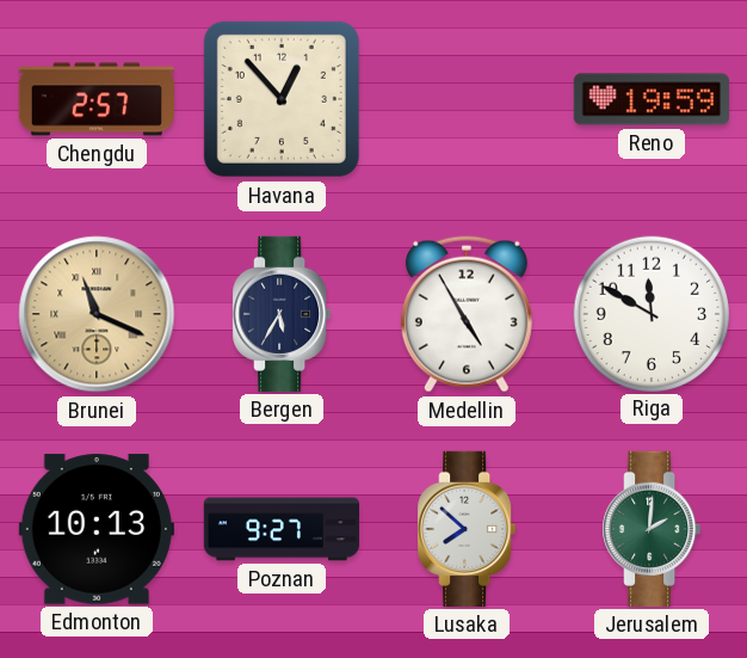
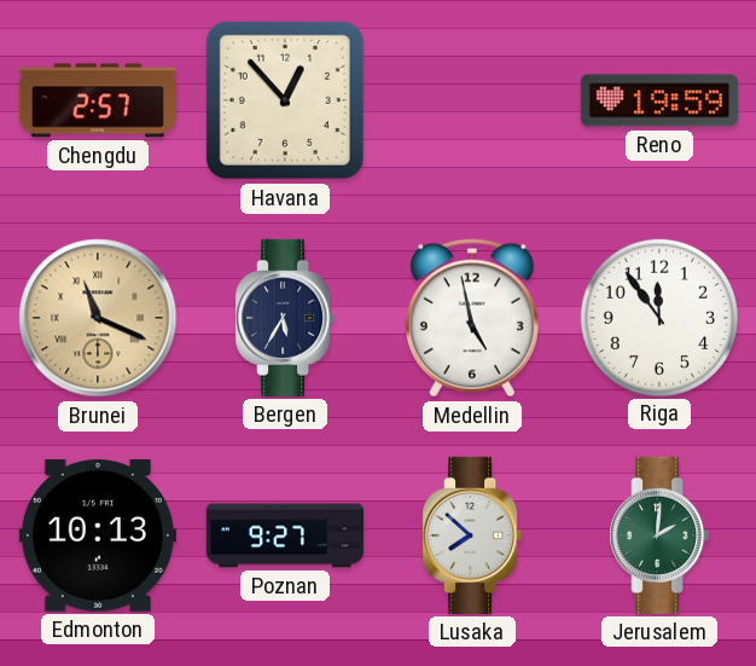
Medellin: 4:55 -> 4:58 (472, 318)
Riga: 11:50 -> 11:54 (658, 317)
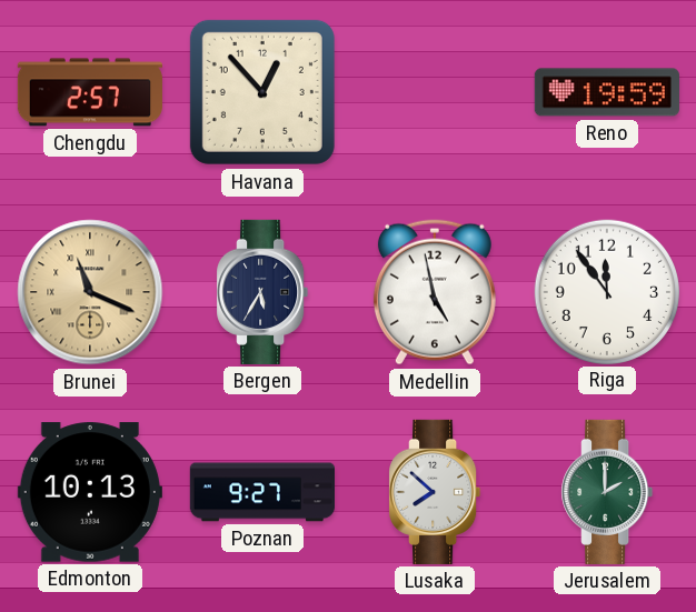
Jerusalem: 2:01 -> 2:00 (607, 492)
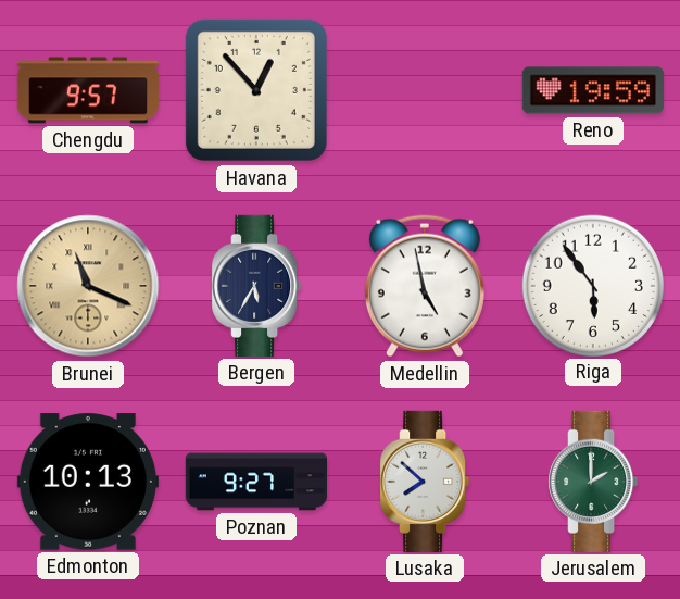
Chengdu: 2:57 -> 9:57 (87, 90)
Riga: 11:54 -> 5:54 (592, 285)
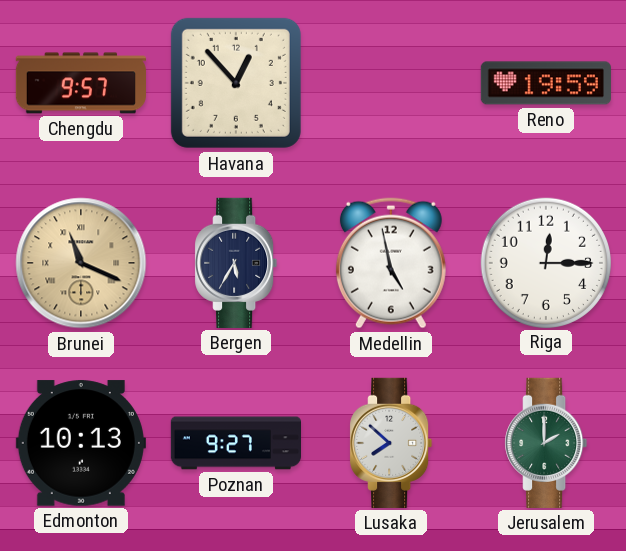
Riga: 5:54 -> 12:15 (545, 262)
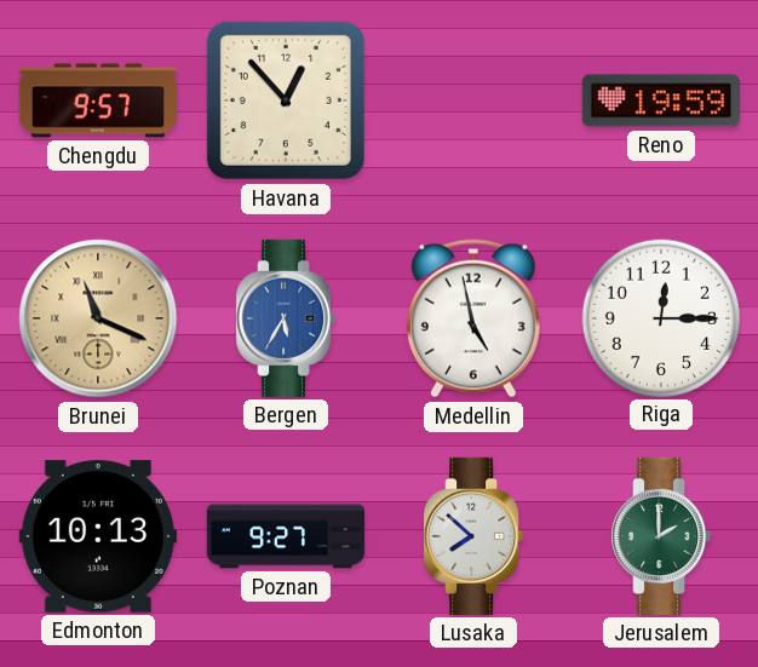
Bergen dial: navy -> blue (286, 318)
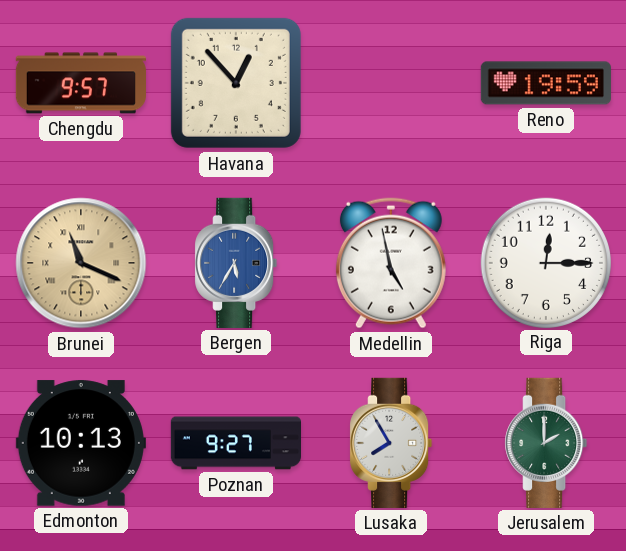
Lusaka: 7:52 -> 7:55 (391, 443)
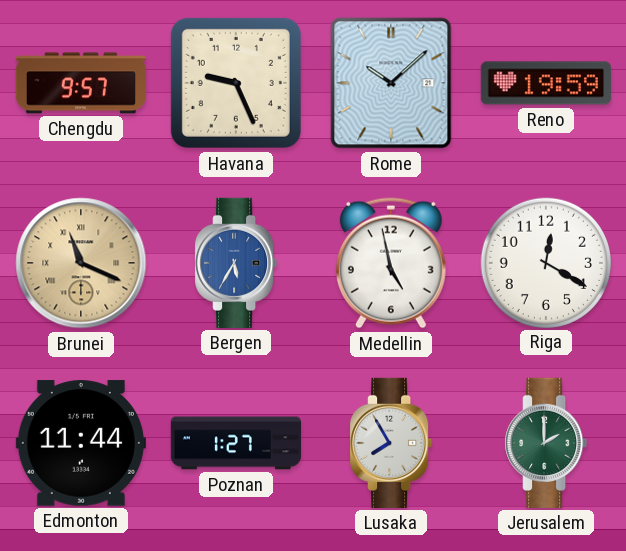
Havana: 12:53 -> 9:26 (236, 83)
Rome: none -> 10:08 (391, 83)
Riga: 12:15 -> 12:20 (545, 262)
Edmonton: 10:13 -> 11:44 (81, 443)
Poznan: 9:27 -> 1:27 (235, 443)
